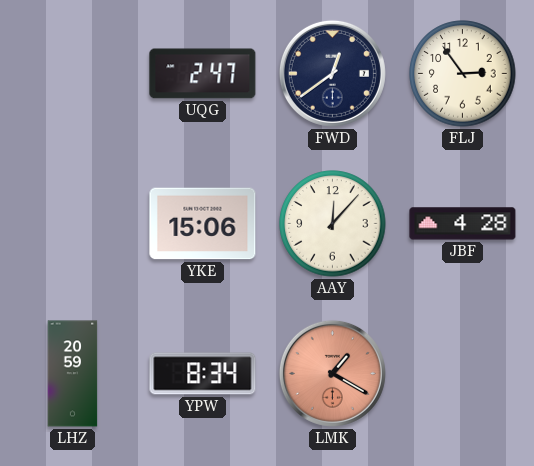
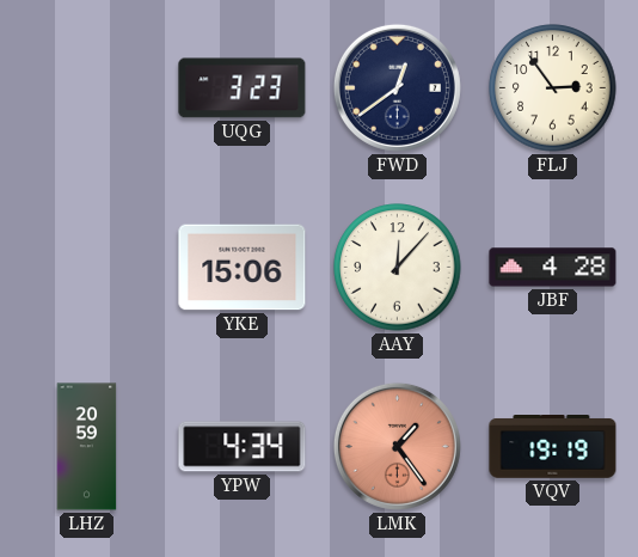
UQG: 2:47 -> 3:23 (243, 88)
YPW: 8:34 -> 4:34 (243, 447)
LMK: 1:20 -> 1:24 (397, 446)
VQV: none -> 19:19 (553, 447)
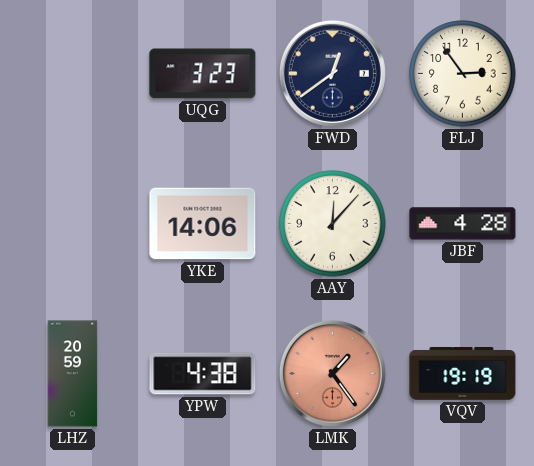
YKE: 15:06 -> 14:06 (203, 224)
YPW: 4:34 -> 4:38 (203, 374)
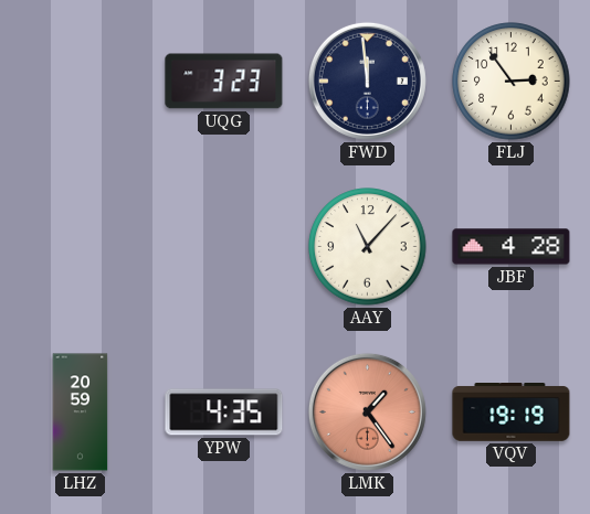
FWD: 12:39 -> 11:59 (367, 81)
YKE: 14:06 -> none (203, 224)
AAY: 12:07 -> 11:07 (368, 247)
YPW: 4:38 -> 4:35 (224, 413)
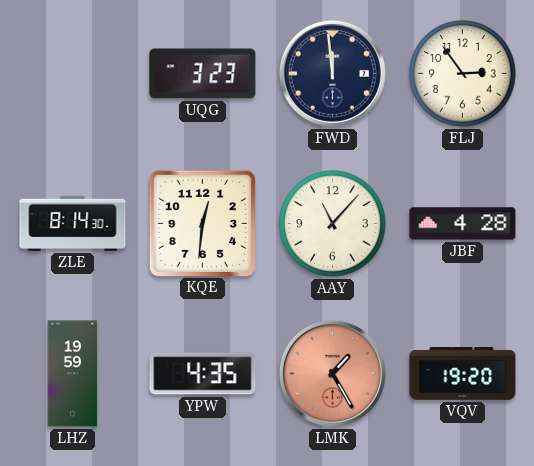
ZLE: none -> 8:14 (73, 223)
KQE: none -> 12:31 (202, 223)
LHZ: 20:59 -> 19:59 (73, 374)
LMK: 1:24 -> 1:25 (332, 373)
VQV: 19:19 -> 19:20 (463, 374)
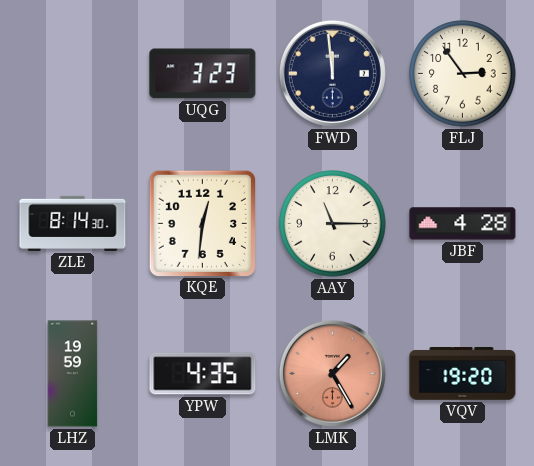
AAY: 11:07 -> 11:15 (333, 224)
